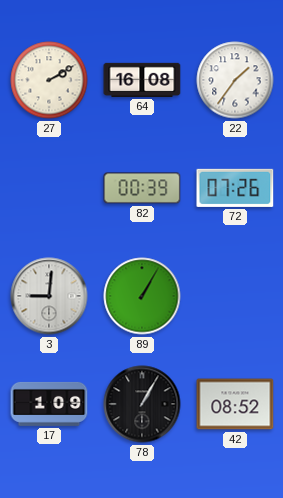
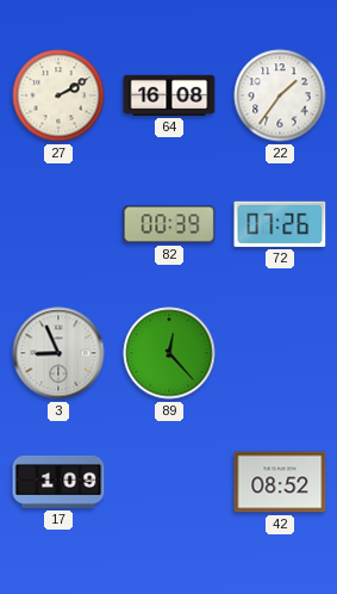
3: 9:01 -> 8:56 (58, 353)
89: 1:05 -> 12:23 (169, 353)
78: 1:05 -> none (142, 404)
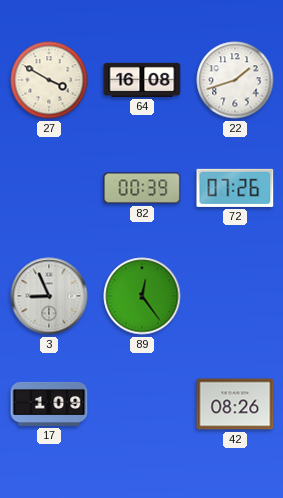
27: 2:10 -> 3:50 (49, 80)
22: 1:36 -> 1:42 (235, 80)
89: 12:23 -> 12:24 (142, 296)
42: 08:52 -> 08:26 (235, 404)
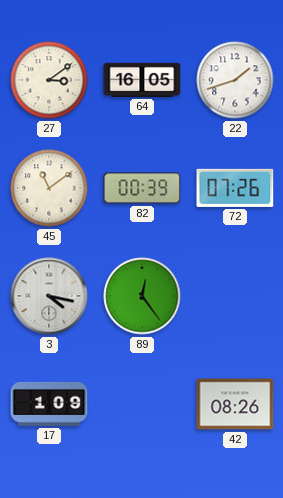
27: 3:50 -> 3:09 (49, 80)
64: 16:08 -> 16:05 (142, 80)
45: none -> 11:09 (49, 188)
3: 8:56 -> 4:17 (49, 296)
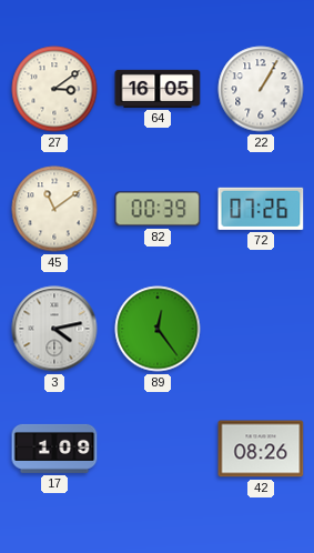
22: 1:42 -> 1:05 (261, 89)
3: 4:17 -> 4:13 (54, 329)
